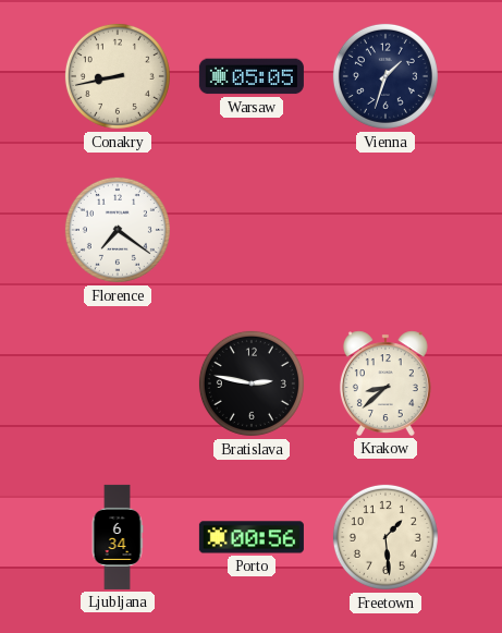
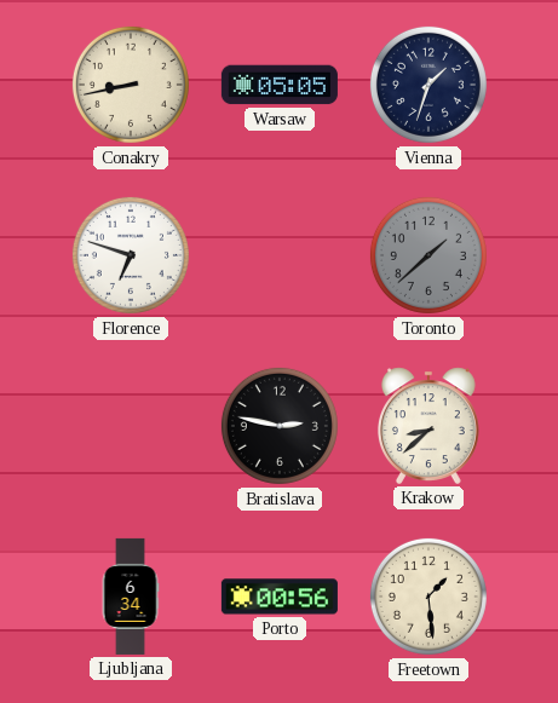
Florence: 7:21 -> 6:48 (131, 255)
Toronto: none -> 1:38 (428, 255)
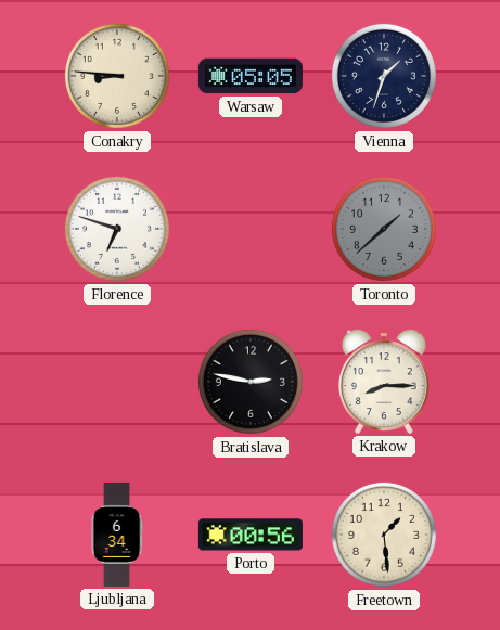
Conakry: 8:43 -> 8:46 (117, 76)
Krakow: 8:38 -> 8:15 (384, 382)
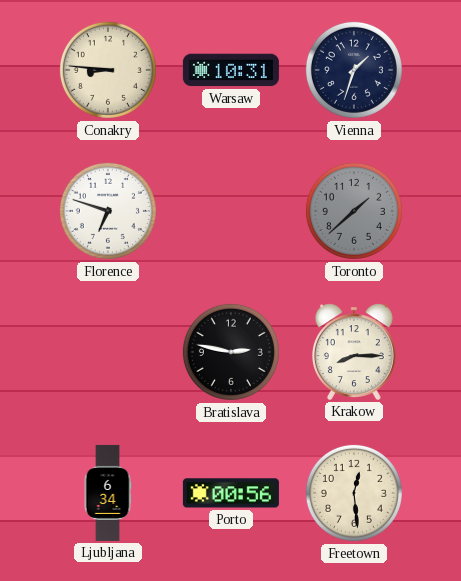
Warsaw: 05:05 -> 10:31 (231, 70)
Freetown: 1:29 -> 12:29 (354, 493)
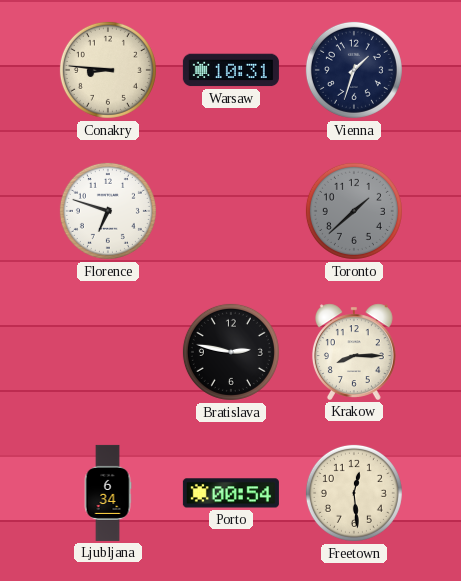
Porto: 00:56 -> 00:54 (231, 493)
